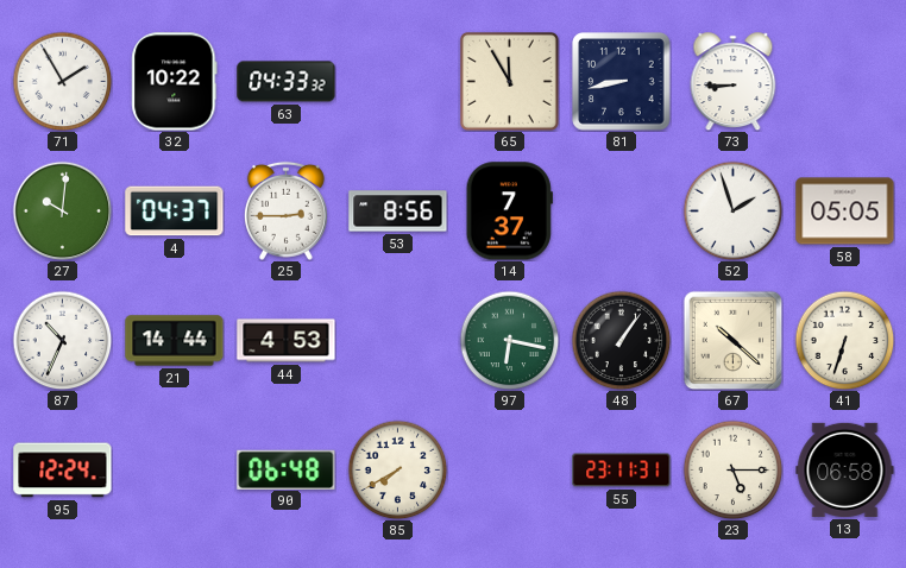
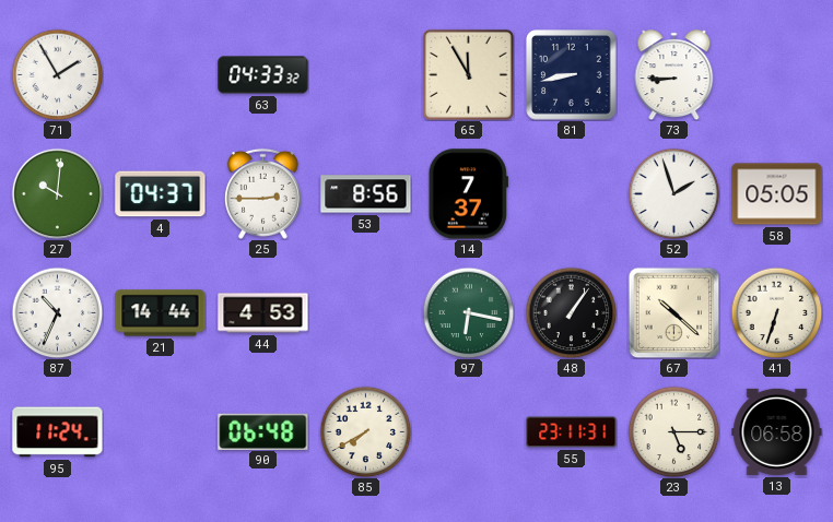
32: 10:22 -> none (175, 82)
95: 12:24 -> 11:24 (58, 432)
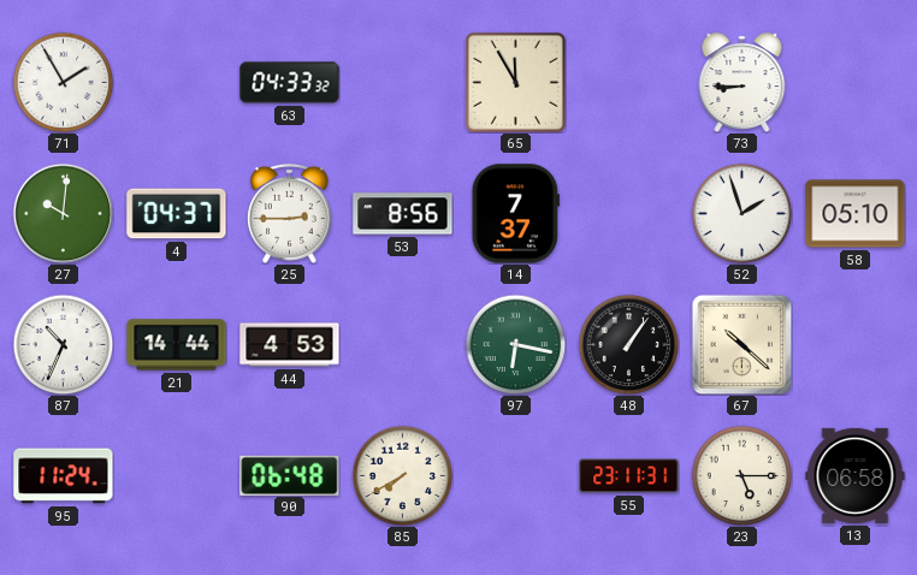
81: 8:43 -> none (572, 75)
58: 05:05 -> 05:10 (856, 214)
41: 6:33 -> none (776, 312)
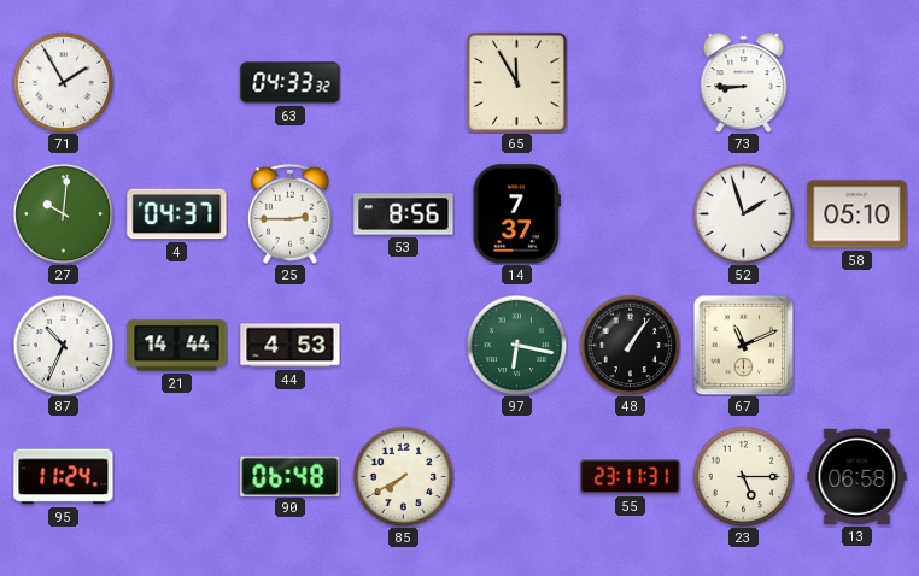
67: 10:22 -> 11:11 (743, 345)
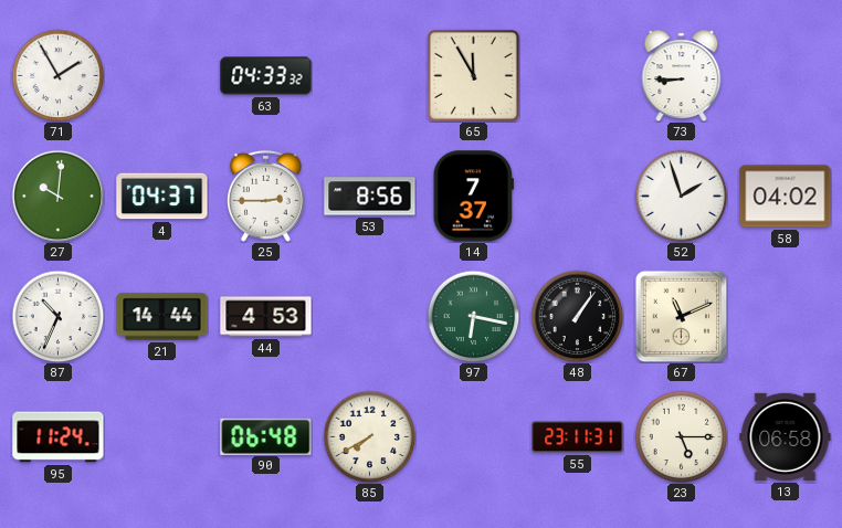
58: 05:10 -> 04:02 (786, 197)
